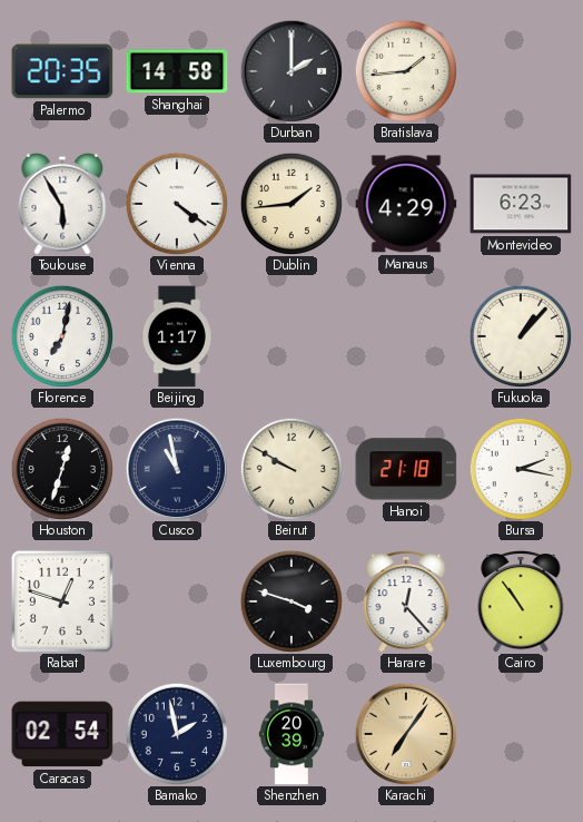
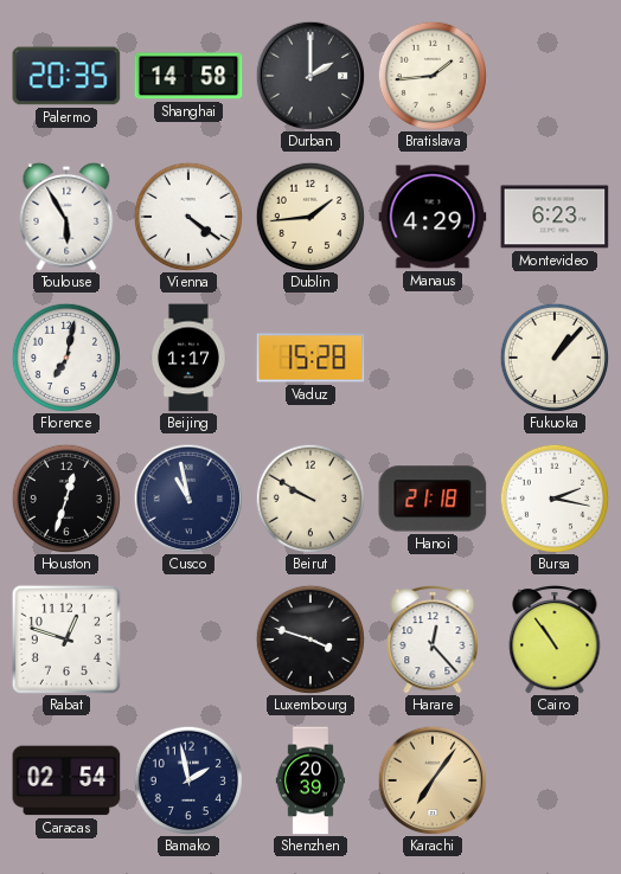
Vaduz: none -> 15:28 (310, 358)
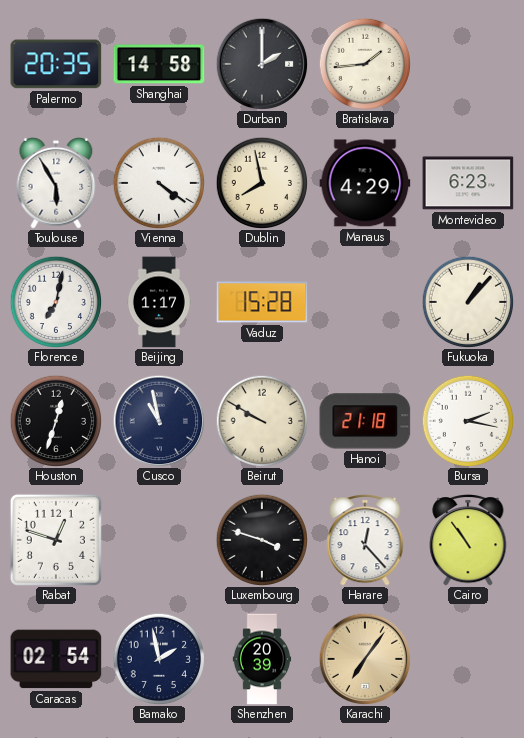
Dublin: 1:44 -> 7:58 (262, 183)
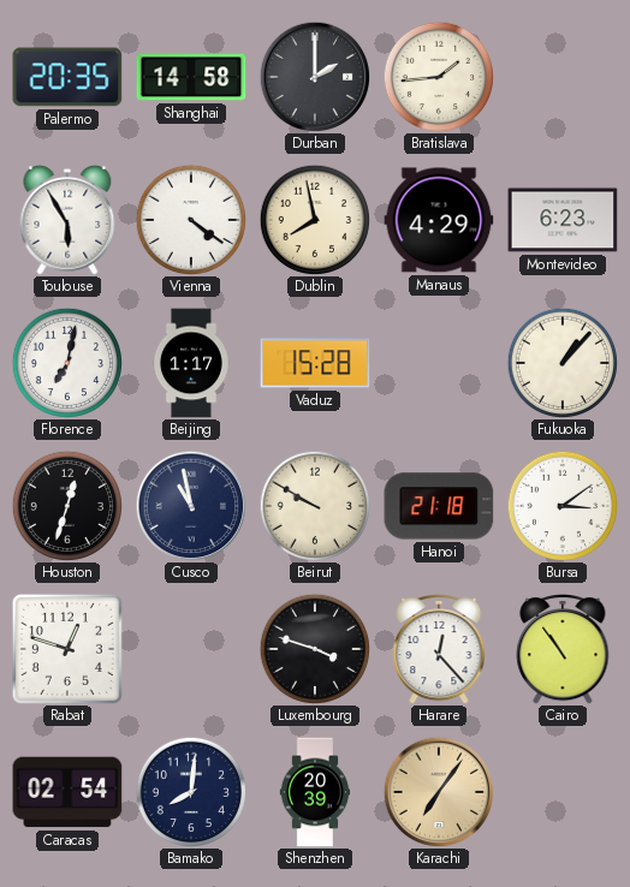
Bursa: 2:17 -> 3:09 (563, 506)
Bamako: 1:58 -> 8:01 (191, 792)
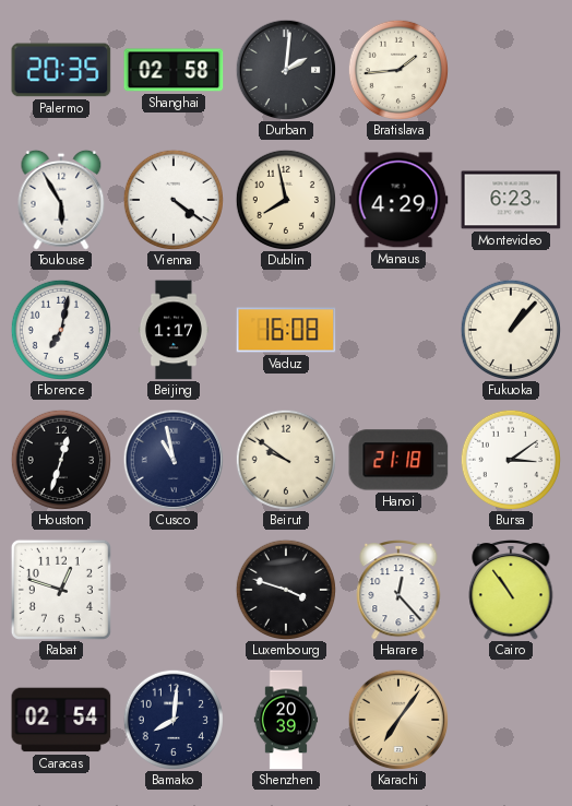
Shanghai: 14:58 -> 02:58 (174, 70)
Durban: 2:00 -> 2:01 (286, 70)
Vaduz: 15:28 -> 16:08 (286, 330)
Beirut: 9:50 -> 9:51 (286, 460)
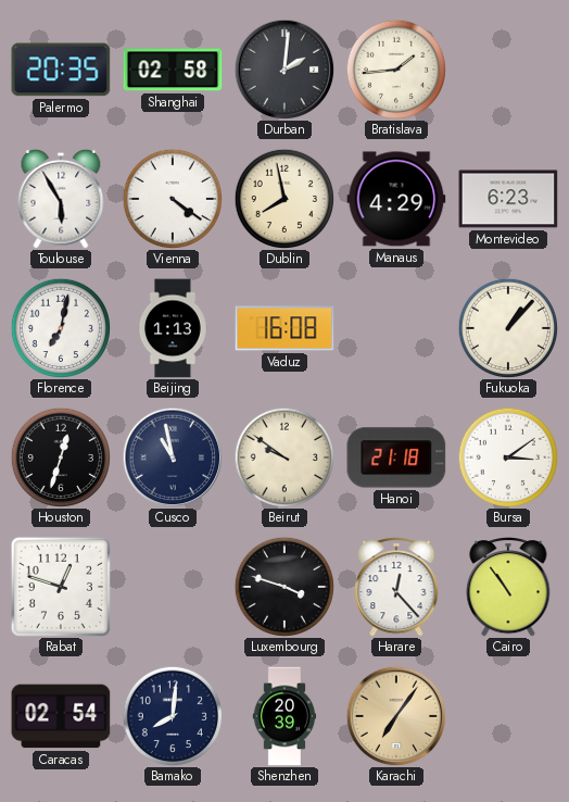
Beijing: 1:17 -> 1:13 (173, 328)
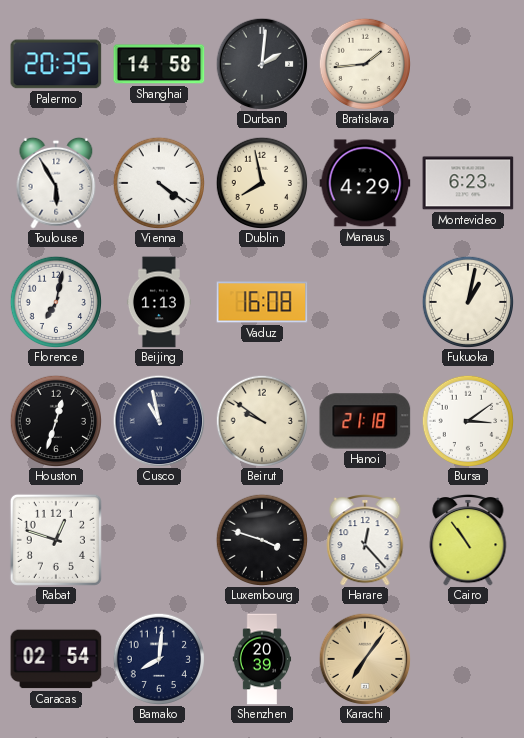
Shanghai: 02:58 -> 14:58 (159, 64)
Fukuoka: 1:07 -> 1:02 (468, 302)
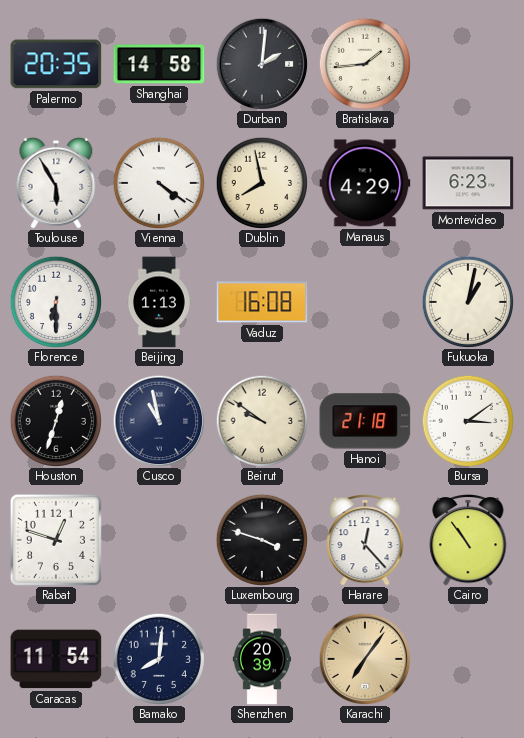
Florence: 7:02 -> 6:30 (56, 302)
Caracas: 02:54 -> 11:54 (56, 659)
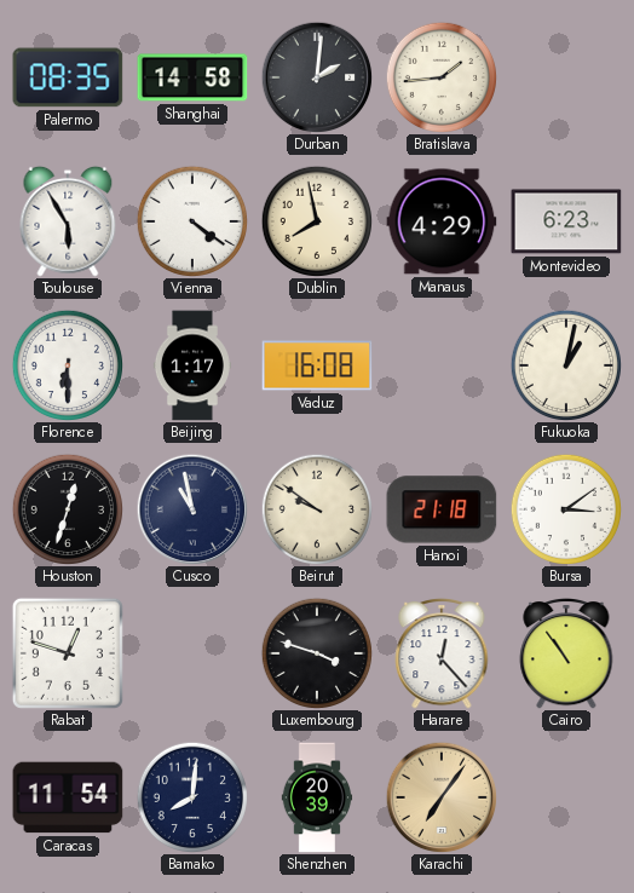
Palermo: 20:35 -> 08:35 (68, 77)
Beijing: 1:13 -> 1:17 (192, 365)
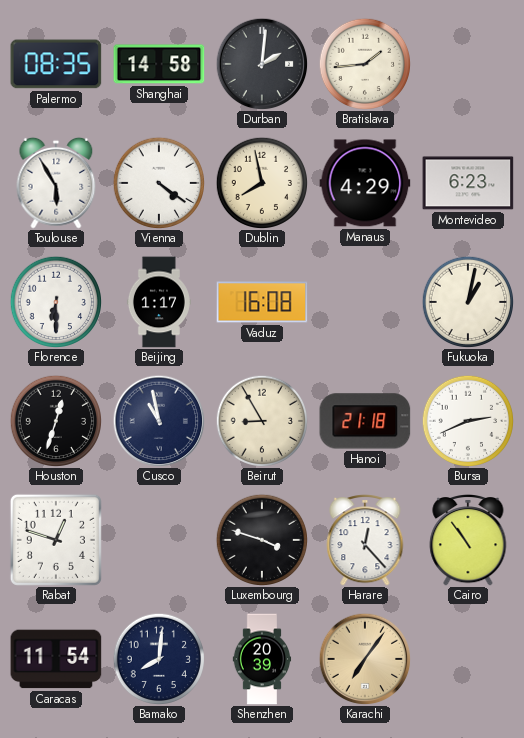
Beirut: 9:51 -> 8:55 (262, 421)
Bursa: 3:09 -> 2:41 (468, 421)
